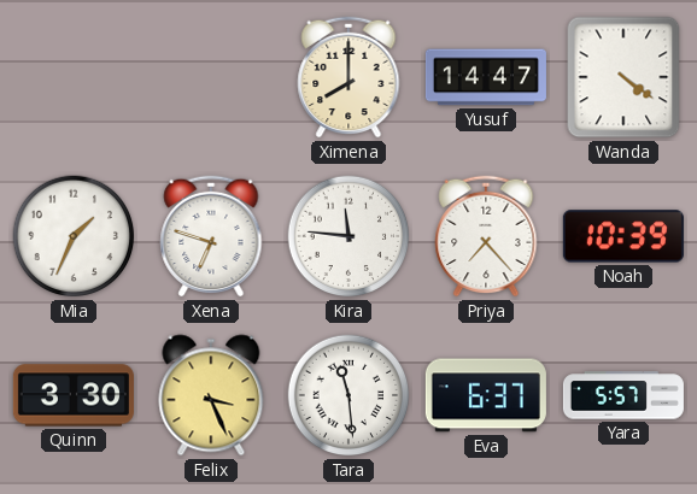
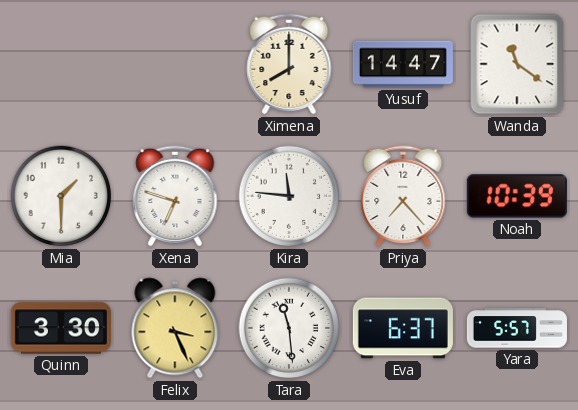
Wanda: 4:21 -> 11:21 (517, 64)
Mia: 1:34 -> 1:30 (61, 196)
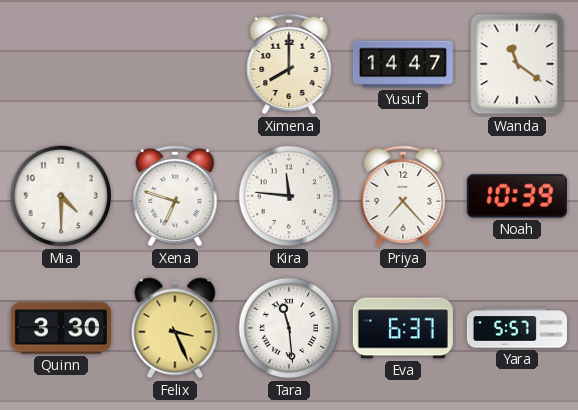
Mia: 1:30 -> 4:30 (61, 196)
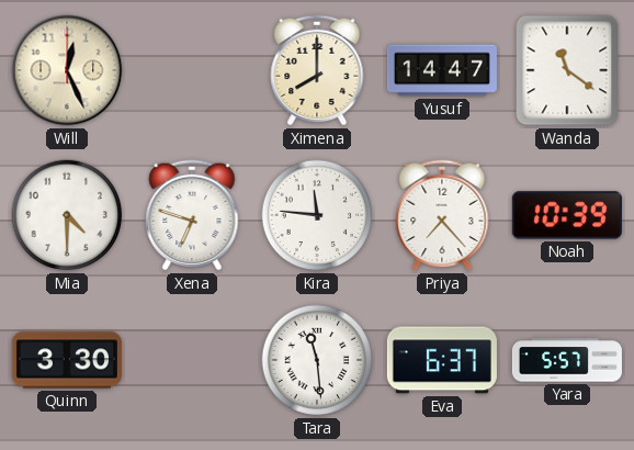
Will: none -> 12:26 (67, 70)
Felix: 3:26 -> none (175, 328)
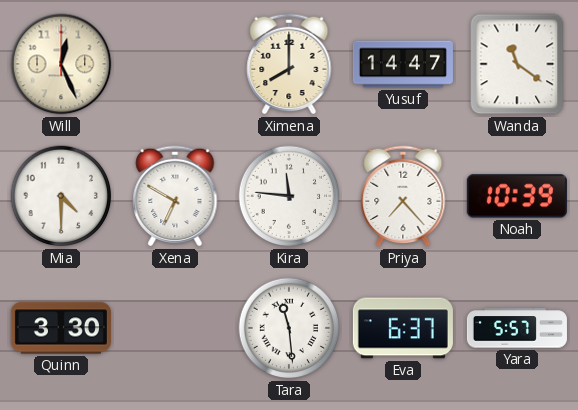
Xena: 6:48 -> 6:50 (175, 196)
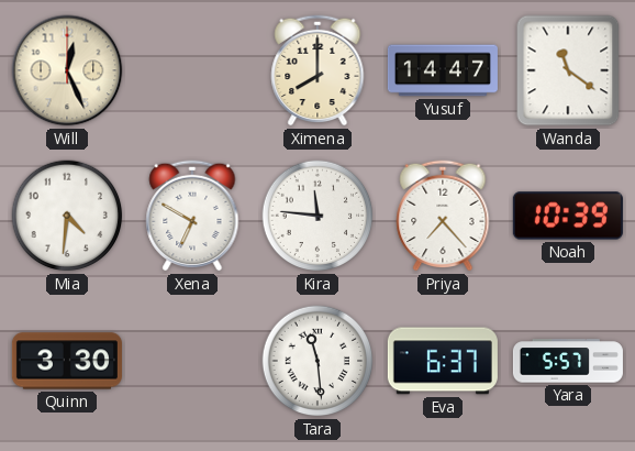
Mia: 4:30 -> 4:31 (67, 216)
